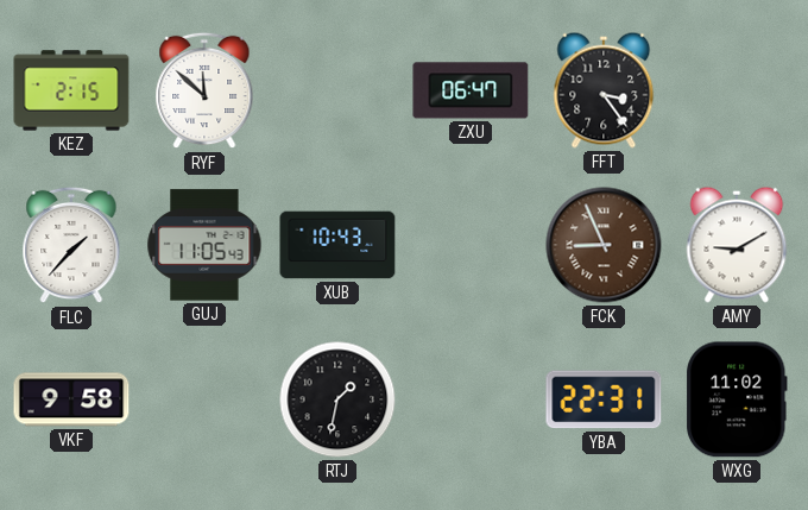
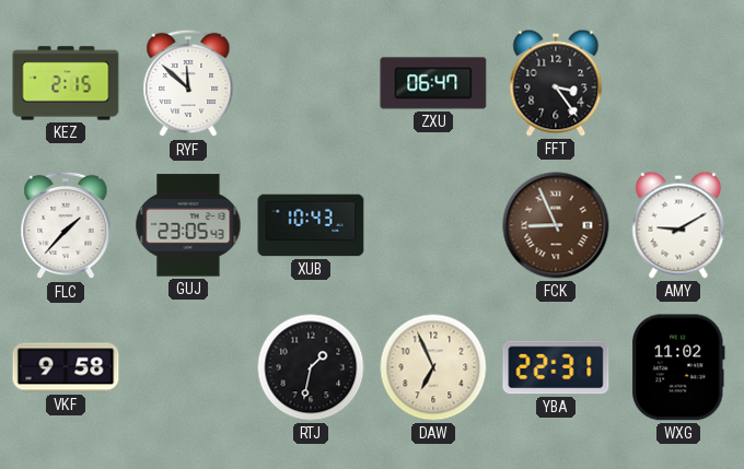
GUJ: 11:05 -> 23:05 (188, 225)
DAW: none -> 6:56 (433, 367)
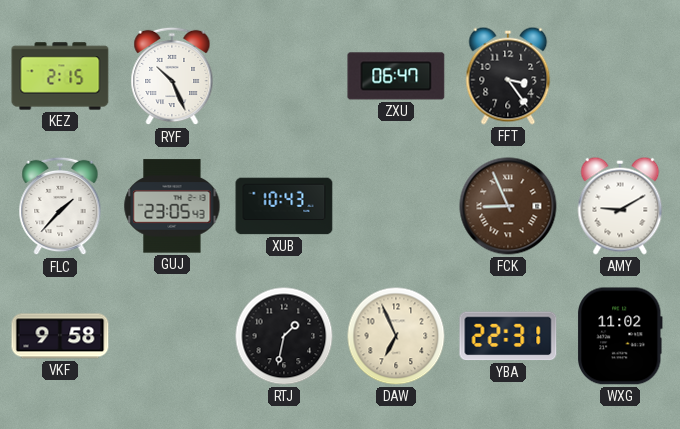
RYF: 11:52 -> 10:26 (172, 76)
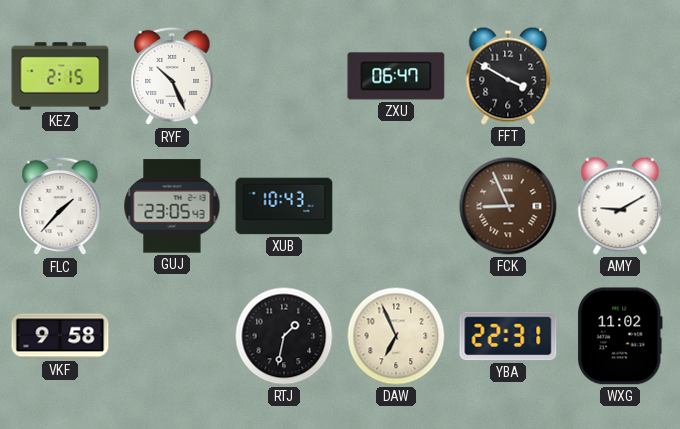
FFT: 3:24 -> 3:50 (508, 76)
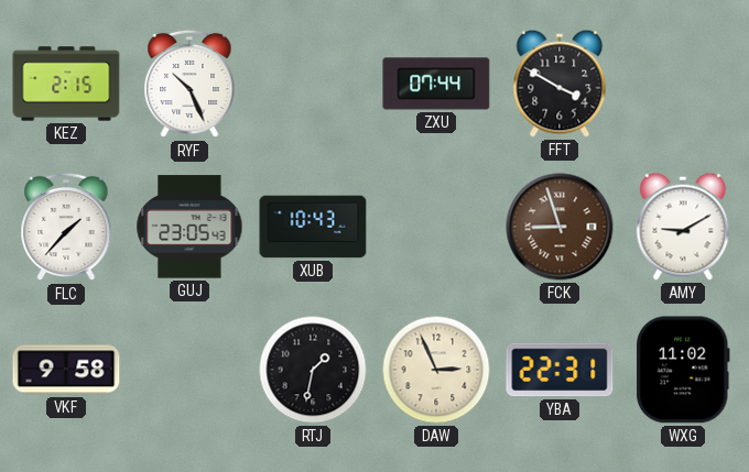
ZXU: 06:47 -> 07:44 (436, 84)
FCK: 8:56 -> 8:57 (560, 227)
DAW: 6:56 -> 2:56 (436, 370)
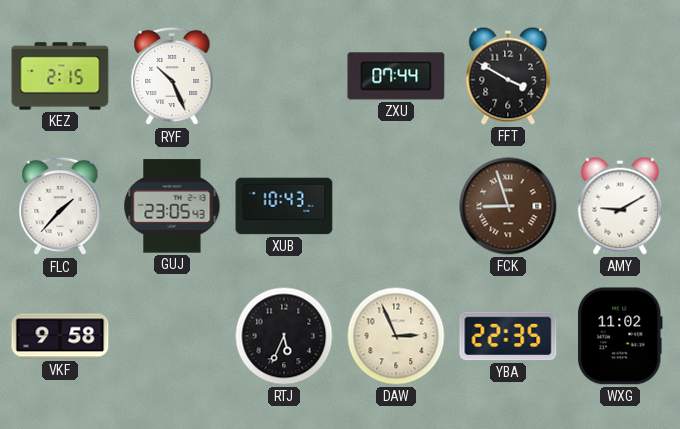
RTJ: 1:32 -> 5:34 (284, 336)
YBA: 22:31 -> 22:35 (508, 336)
